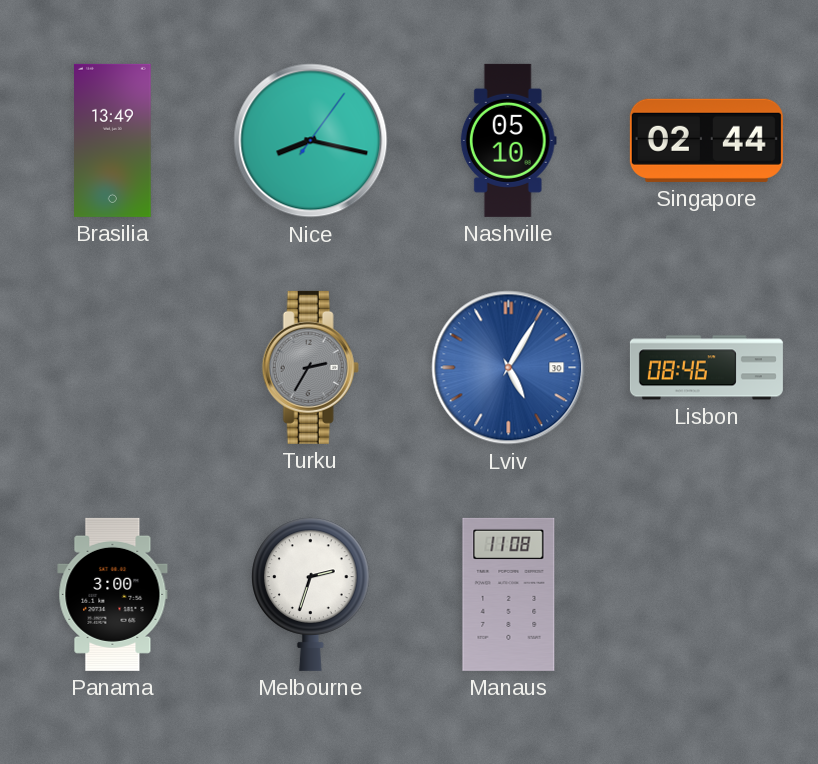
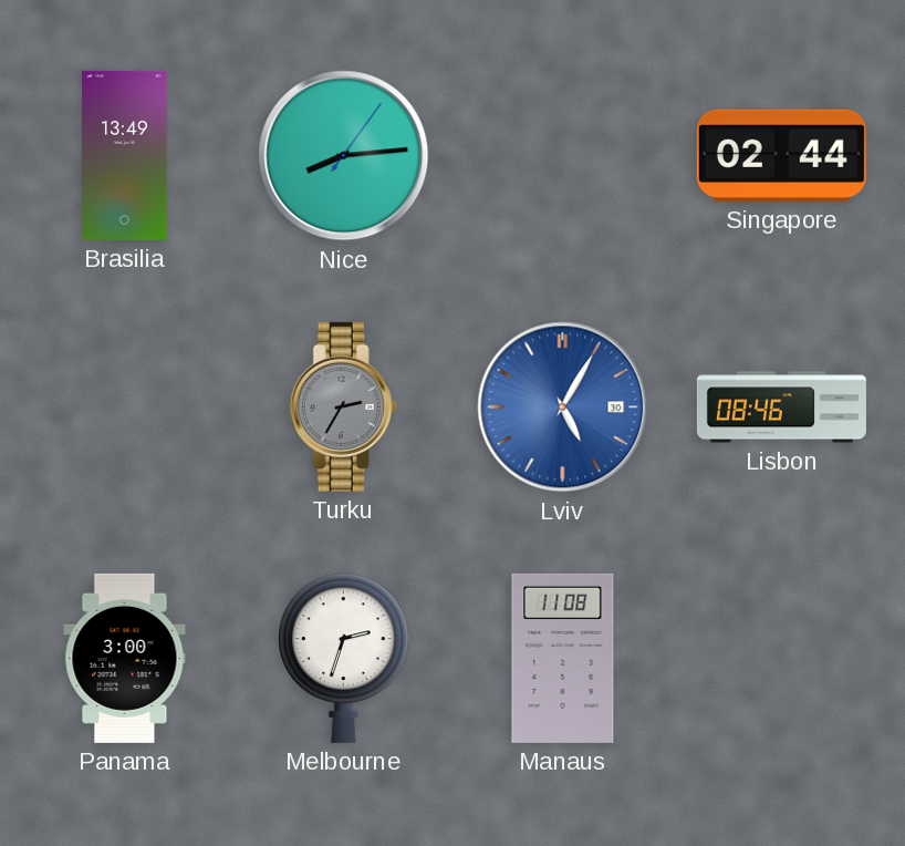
Nice: 8:17 -> 8:14 (344, 156)
Nashville: 05:10 -> none (508, 140)
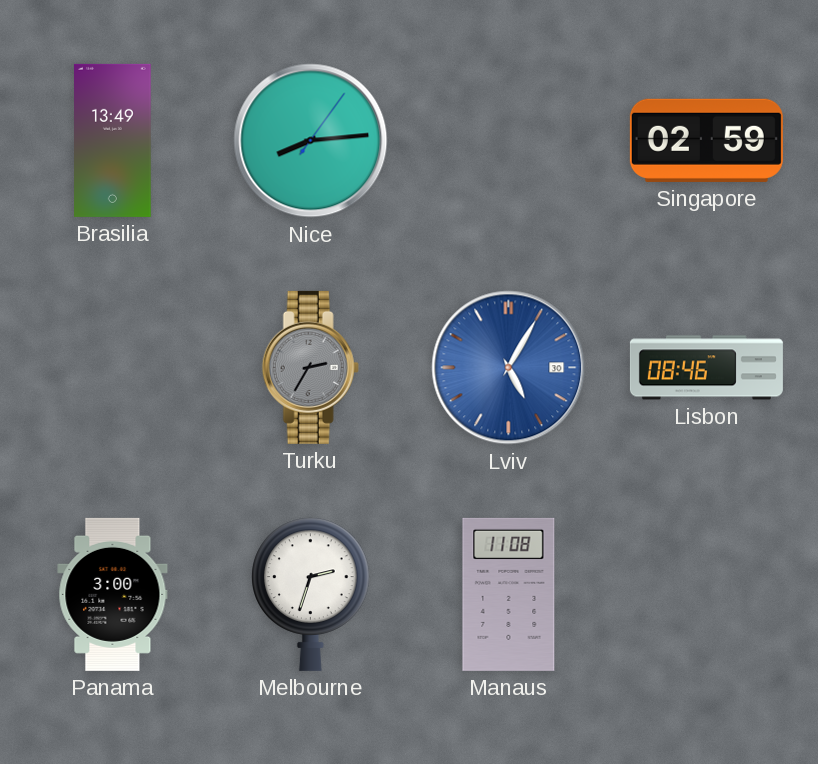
Singapore: 02:44 -> 02:59 (706, 140)
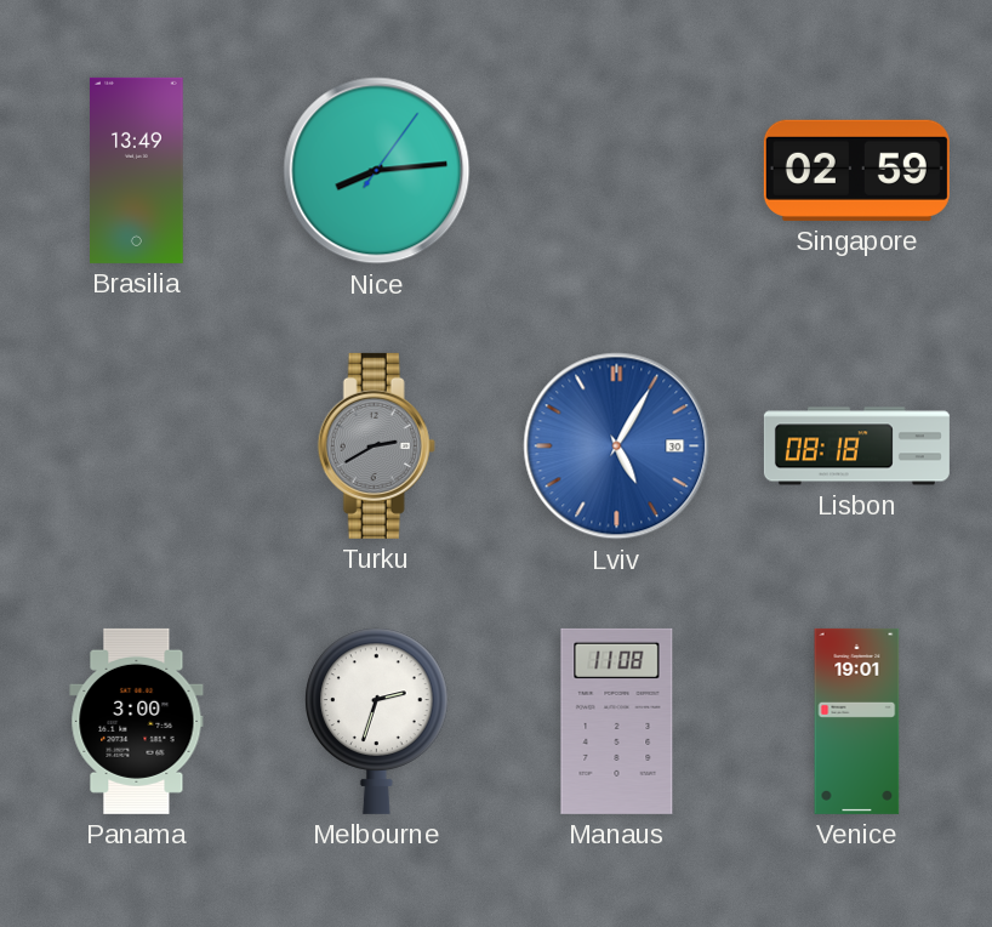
Turku: 2:35 -> 2:40 (376, 445)
Lisbon: 08:46 -> 08:18 (856, 447)
Venice: none -> 19:01 (857, 721)
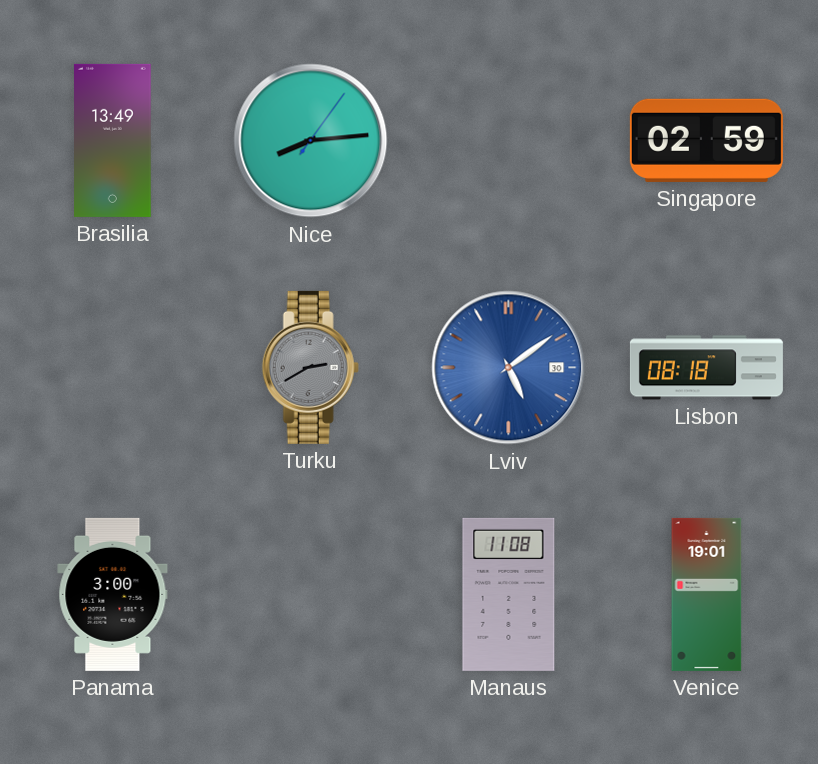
Lviv: 5:05 -> 5:09 (509, 368)
Melbourne: 2:33 -> none (377, 721)
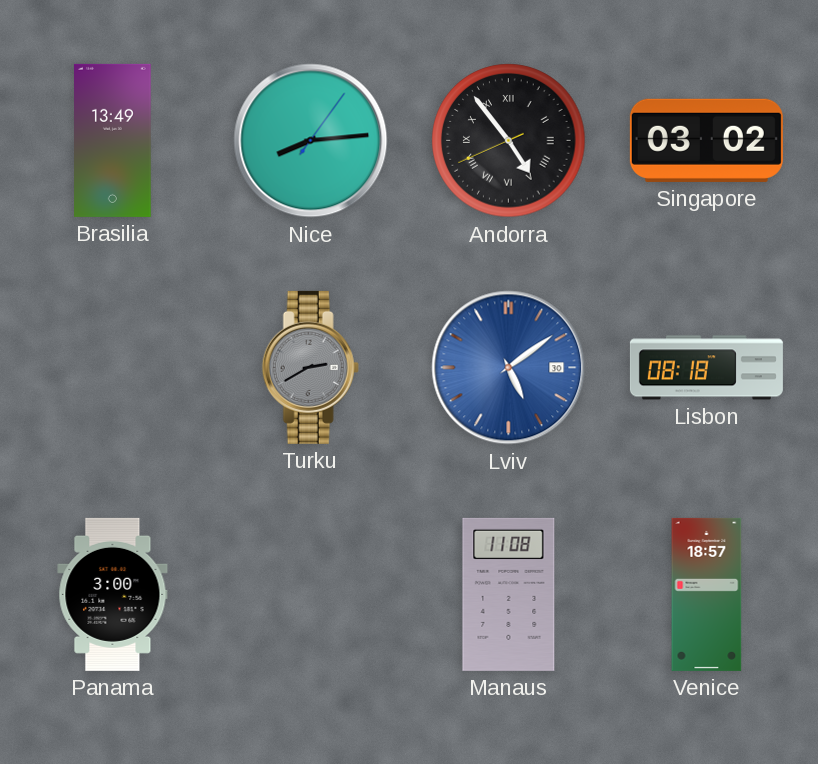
Andorra: none -> 4:53 (509, 141)
Singapore: 02:59 -> 03:02 (706, 140)
Venice: 19:01 -> 18:57 (707, 594)
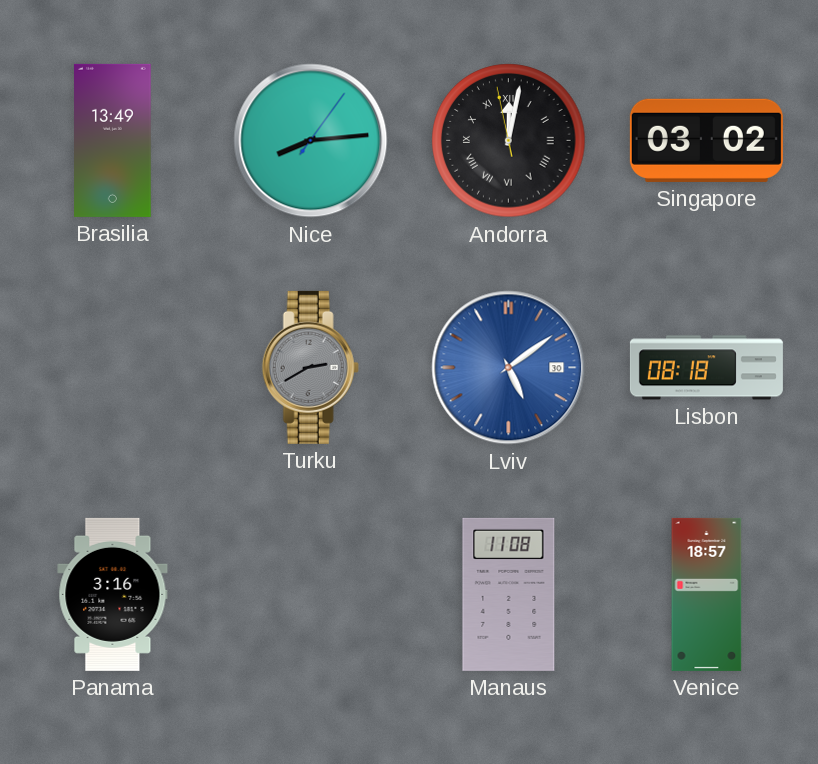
Andorra: 4:53 -> 12:01 (509, 141)
Panama: 3:00 -> 3:16 (113, 594)
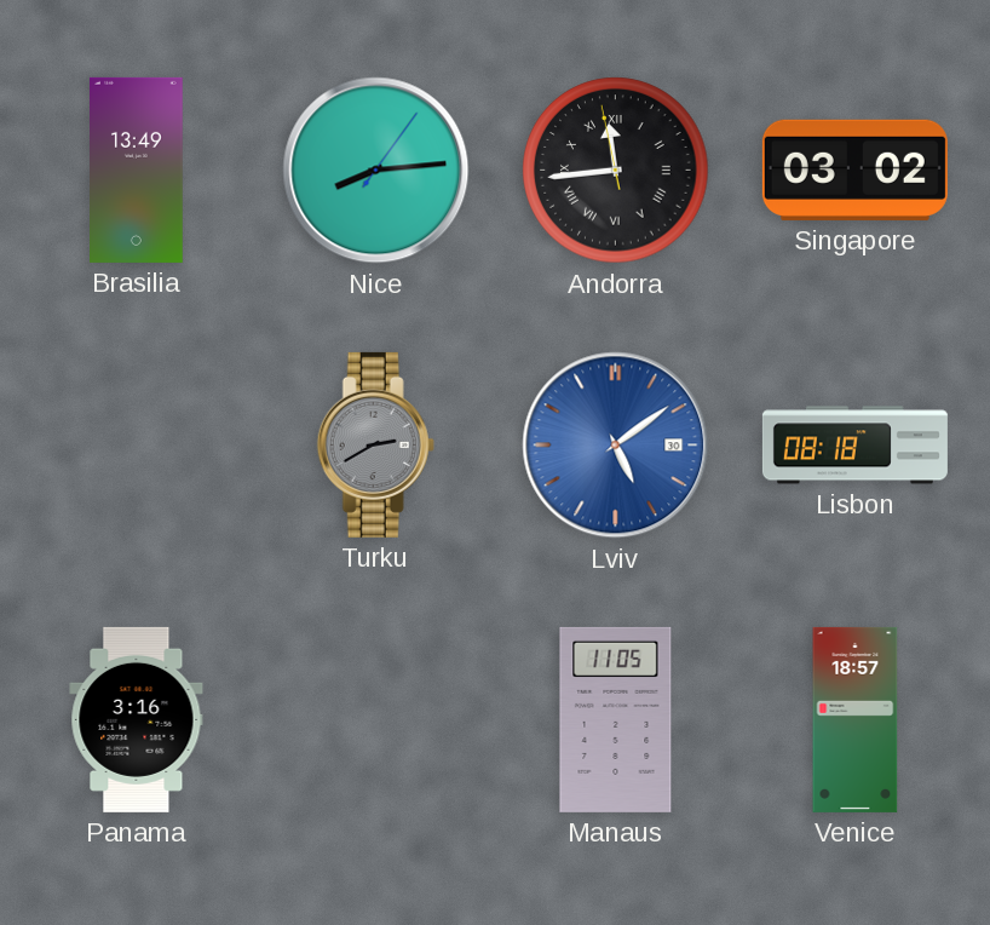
Andorra: 12:01 -> 11:43 (616, 171)
Manaus: 11:08 -> 11:05 (616, 719)
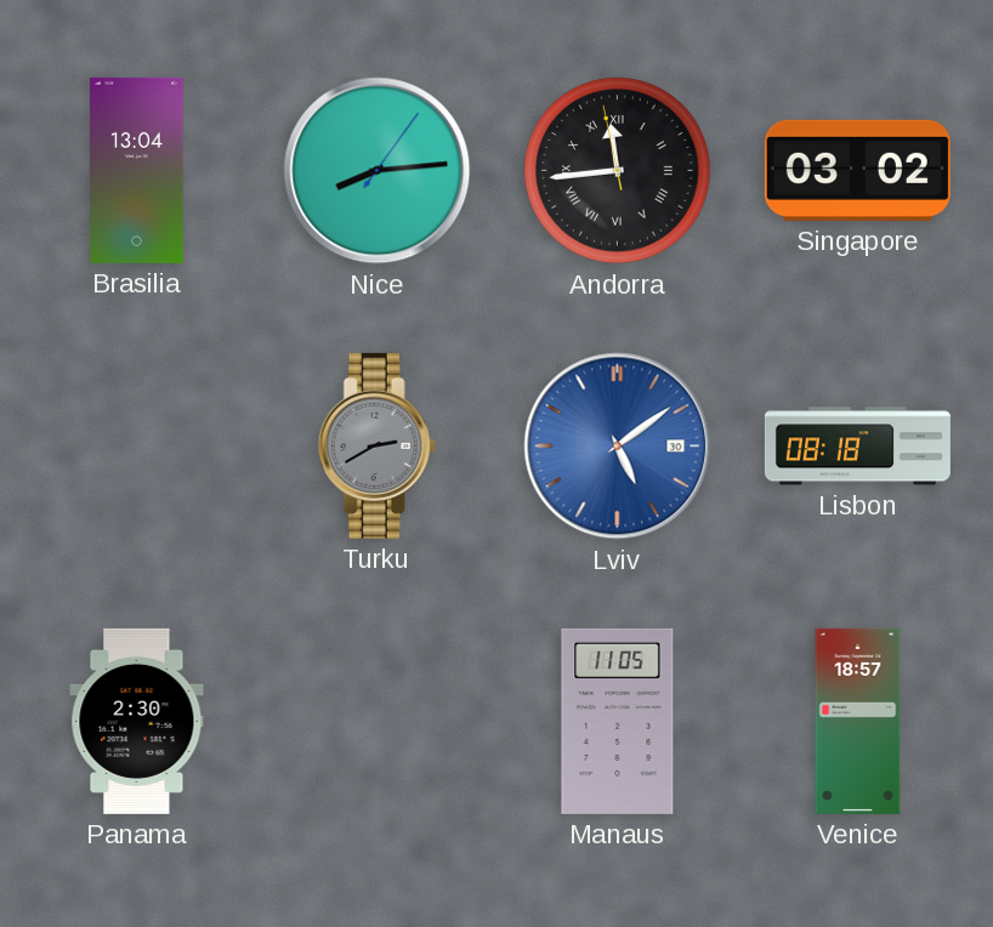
Brasilia: 13:49 -> 13:04 (137, 170)
Panama: 3:16 -> 2:30 (137, 721)
